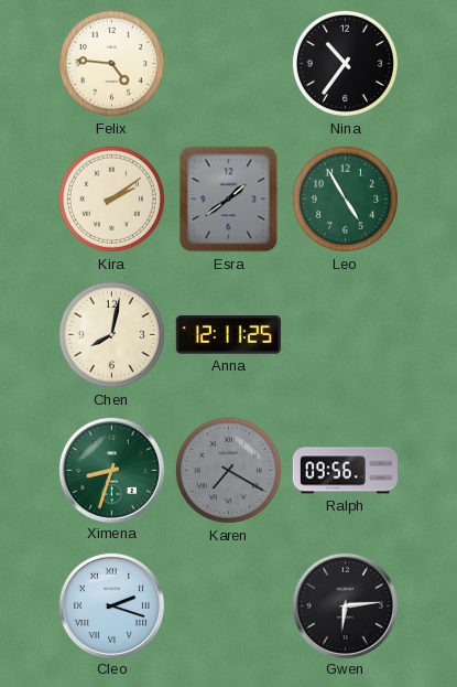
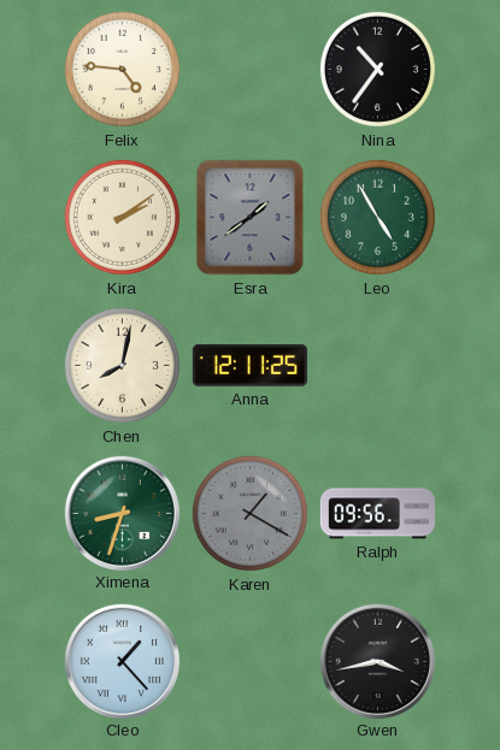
Karen: 7:20 -> 1:20 (249, 513)
Cleo: 2:18 -> 1:23 (122, 661)
Gwen: 6:14 -> 3:43 (377, 661)
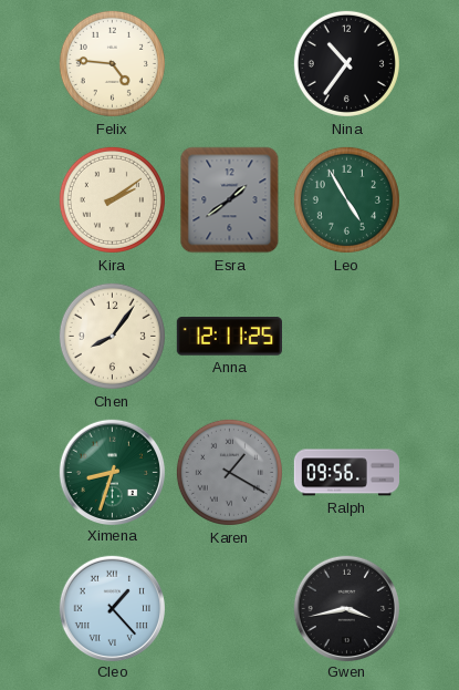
Chen: 8:02 -> 8:06 (112, 336)
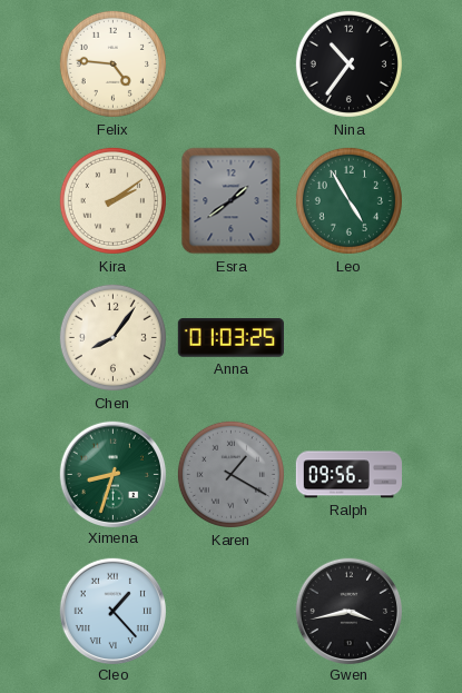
Anna: 12:11 -> 01:03 (230, 338)
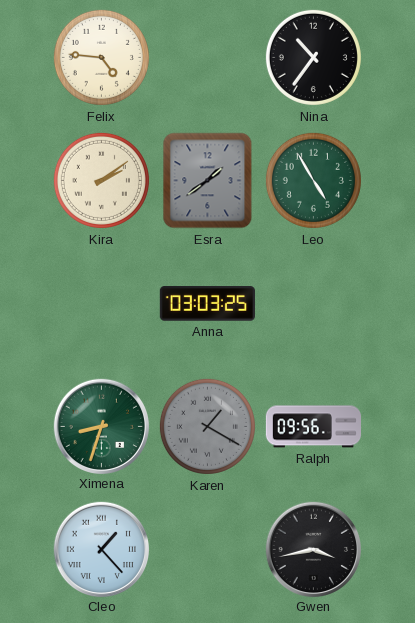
Chen: 8:06 -> none (112, 337)
Anna: 01:03 -> 03:03 (207, 304)
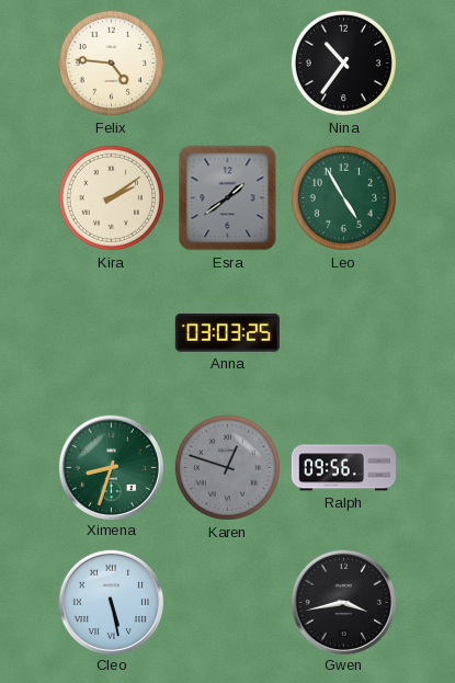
Karen: 1:20 -> 12:48 (227, 467)
Cleo: 1:23 -> 5:28 (111, 602)
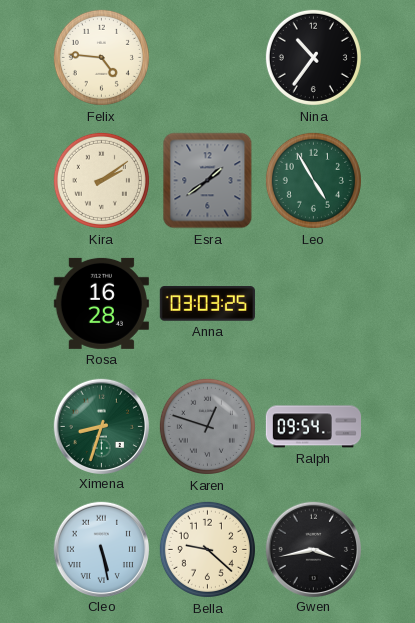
Rosa: none -> 16:28 (101, 303)
Ralph: 09:56 -> 09:54 (313, 427)
Bella: none -> 9:22 (207, 549)
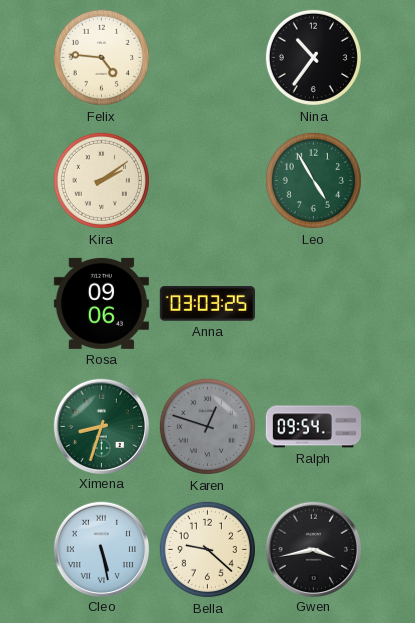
Esra: 1:39 -> none (208, 181)
Rosa: 16:28 -> 09:06 (101, 303)
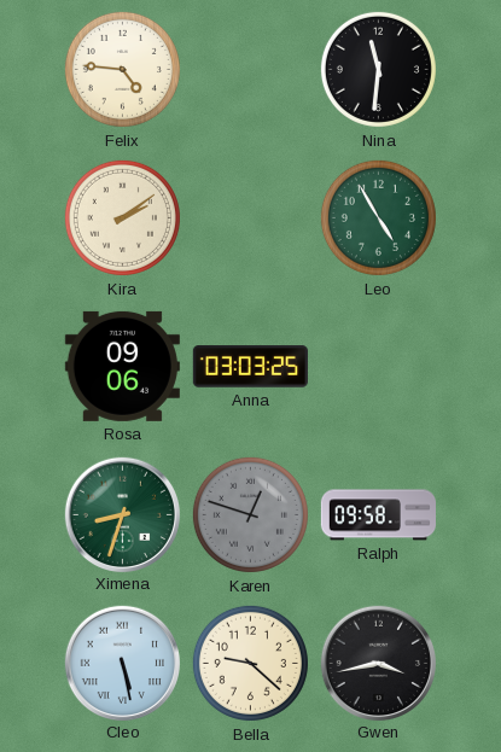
Nina: 10:36 -> 11:31 (378, 69)
Ralph: 09:54 -> 09:58 (378, 515)
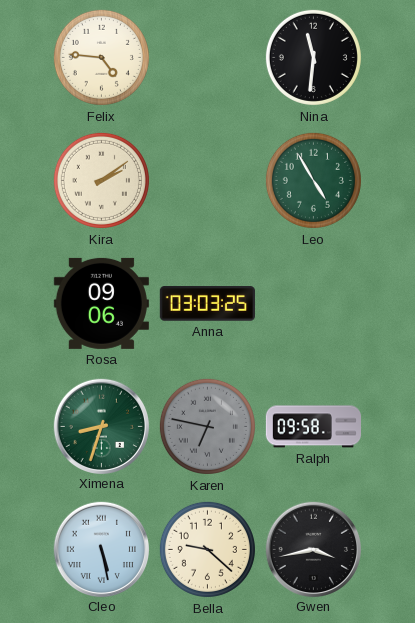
Karen: 12:48 -> 6:47 (207, 426)
